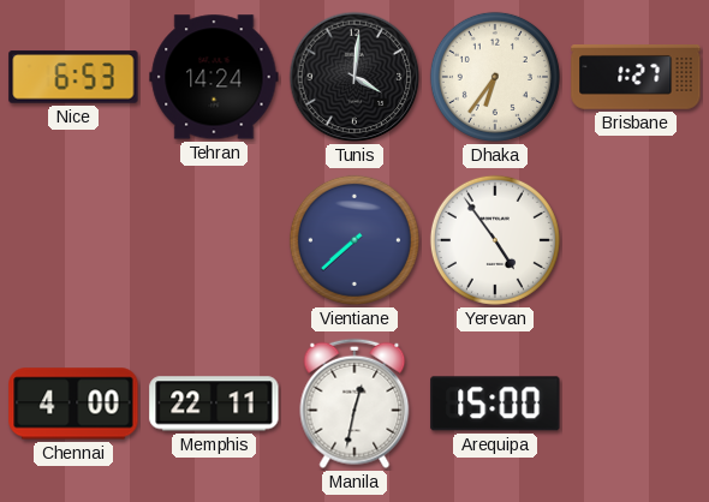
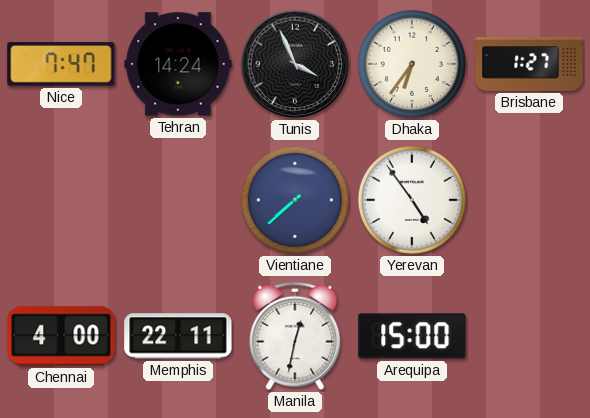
Nice: 6:53 -> 7:47 (61, 64)
Tunis: 4:01 -> 3:56 (295, 64)
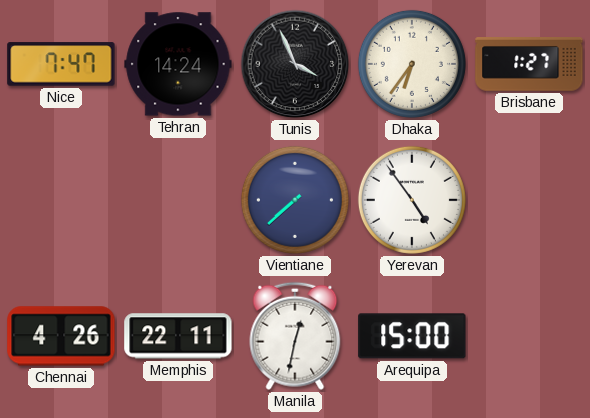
Chennai: 4:00 -> 4:26 (61, 336)
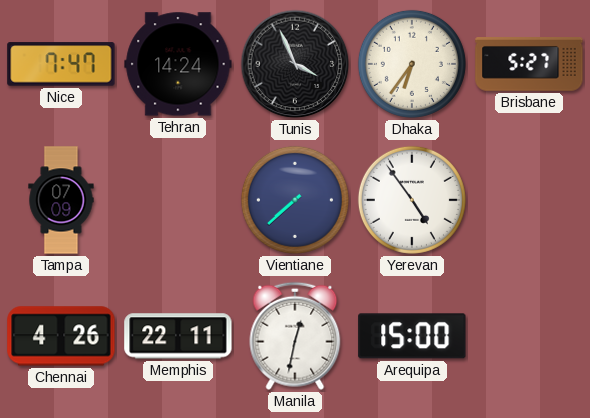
Brisbane: 1:27 -> 5:27 (529, 65)
Tampa: none -> 07:09 (61, 200)
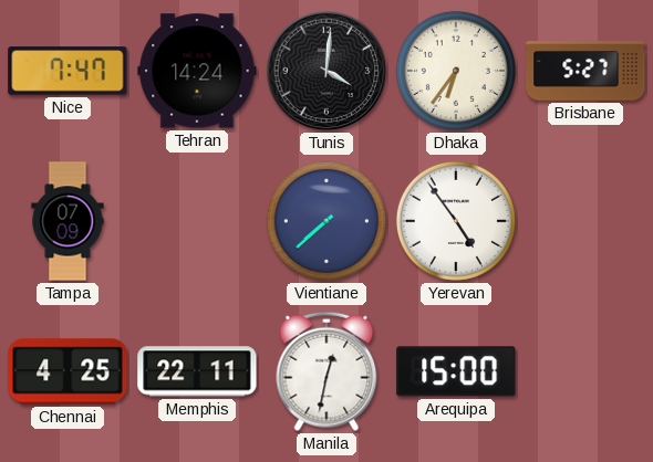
Tunis: 3:56 -> 4:01 (326, 71)
Chennai: 4:26 -> 4:25 (68, 371)
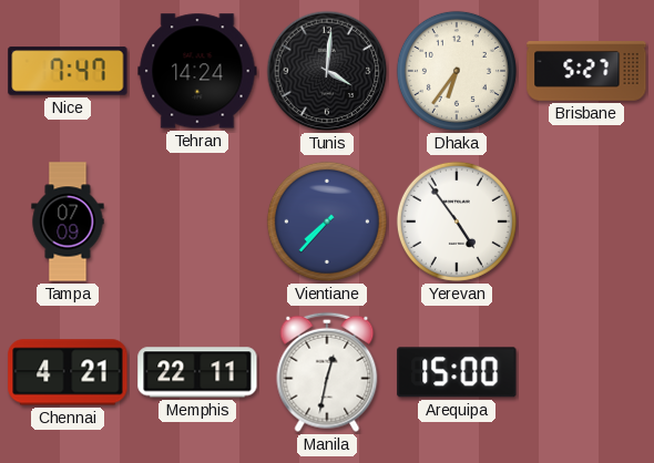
Vientiane: 7:38 -> 7:37 (327, 222)
Chennai: 4:25 -> 4:21 (68, 372)
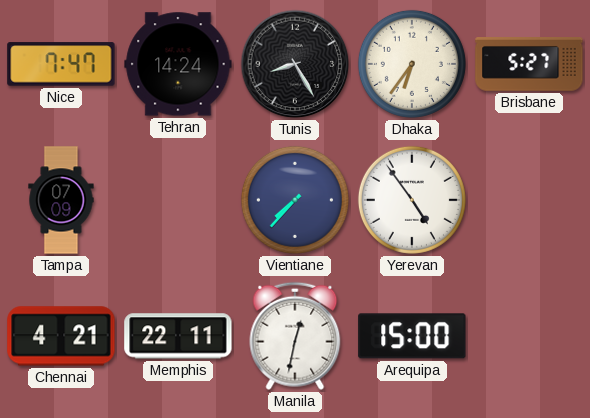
Tunis: 4:01 -> 8:25 (295, 64)
